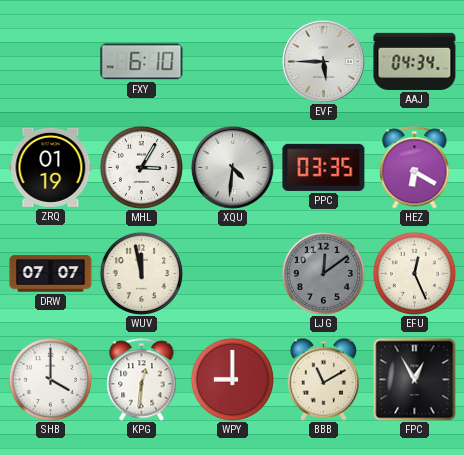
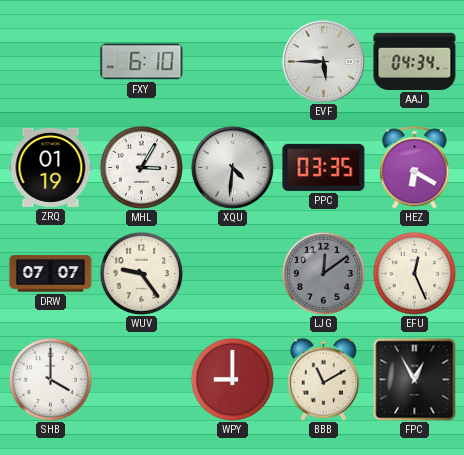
WUV: 11:58 -> 9:24 (141, 273)
KPG: 12:31 -> none (142, 380)
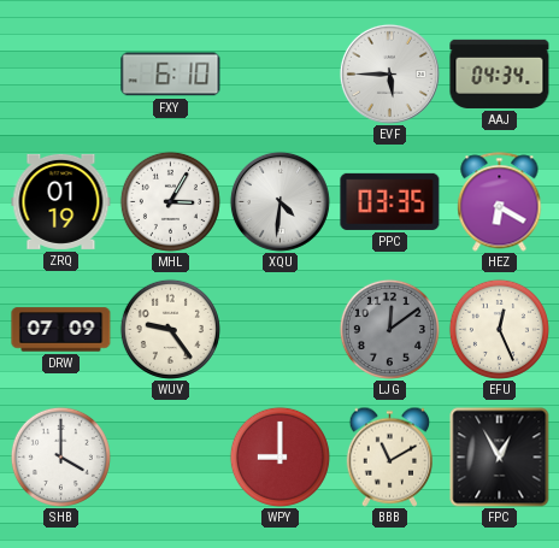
DRW: 07:07 -> 07:09 (61, 330)
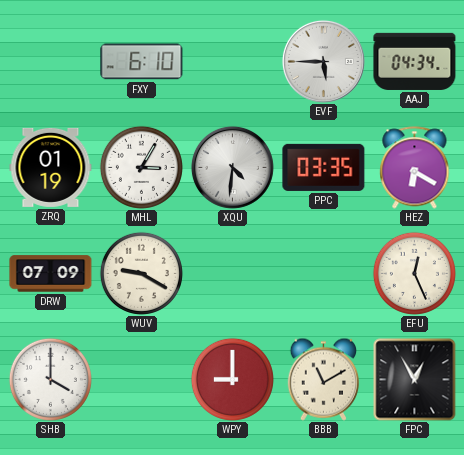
WUV: 9:24 -> 9:20 (141, 273)
LJG: 12:09 -> none (389, 329)
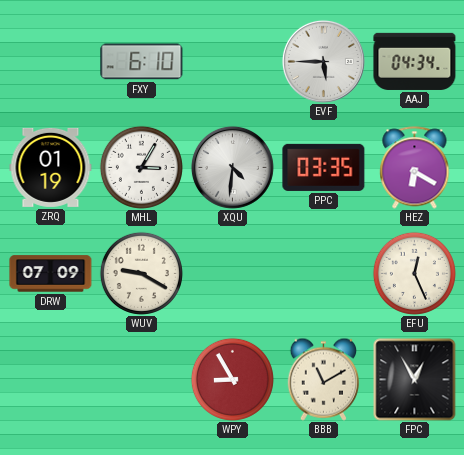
SHB: 4:00 -> none (50, 379)
WPY: 9:00 -> 8:55 (232, 379)
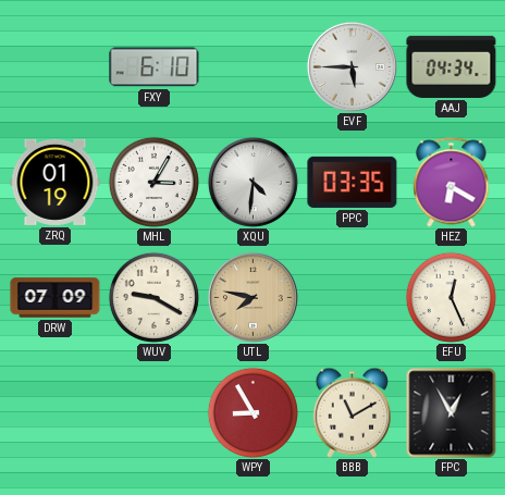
UTL: none -> 7:47 (253, 297)
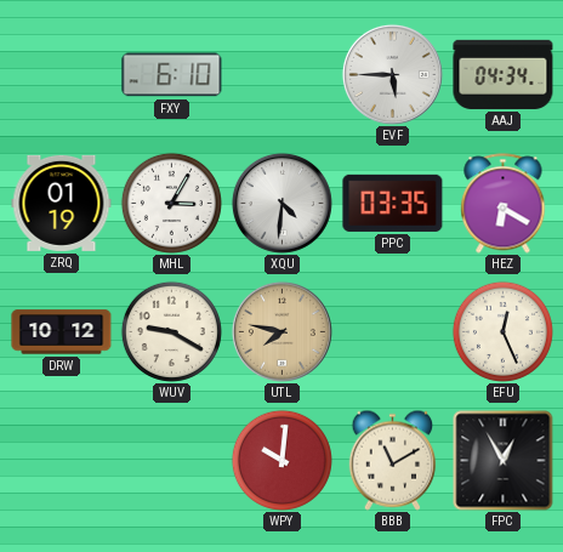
DRW: 07:09 -> 10:12 (62, 332)
WPY: 8:55 -> 10:01 (281, 460)
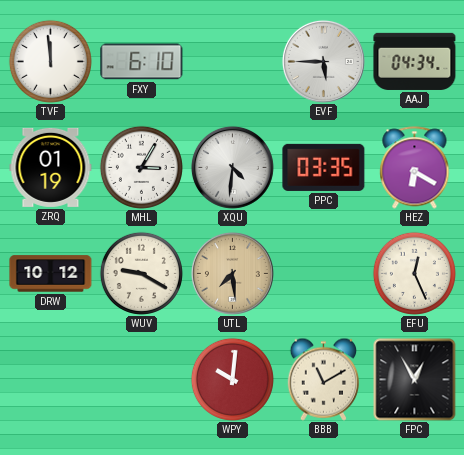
TVF: none -> 11:59 (50, 61)
UTL: 7:47 -> 7:29 (232, 273)
